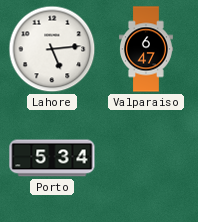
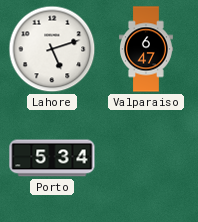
Lahore: 5:14 -> 5:12 (52, 49)
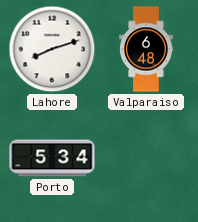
Lahore: 5:12 -> 8:12 (52, 49)
Valparaiso: 6:47 -> 6:48 (147, 49)
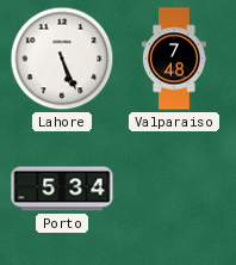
Lahore: 8:12 -> 5:26 (62, 58)
Valparaiso: 6:48 -> 7:48 (175, 58)
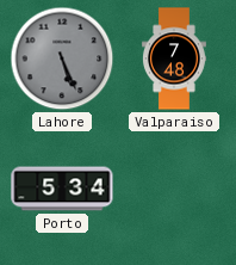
Lahore dial: white -> grey (62, 58)
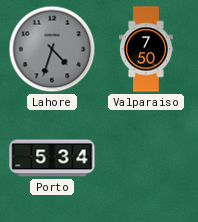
Lahore: 5:26 -> 4:33 (52, 49)
Valparaiso: 7:48 -> 7:50 (147, 49)
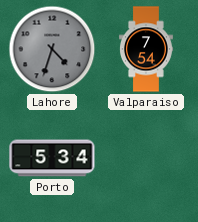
Valparaiso: 7:50 -> 7:54 (147, 49)
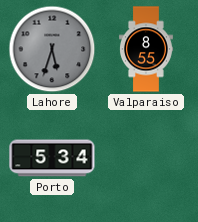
Lahore: 4:33 -> 5:33 (52, 49)
Valparaiso: 7:54 -> 8:55 (147, 49)
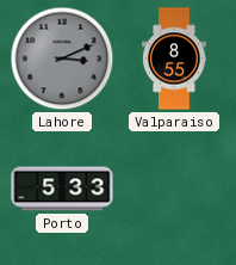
Lahore: 5:33 -> 3:11 (62, 58)
Porto: 5:34 -> 5:33 (62, 189)
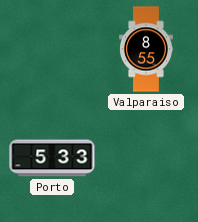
Lahore: 3:11 -> none (62, 58)
